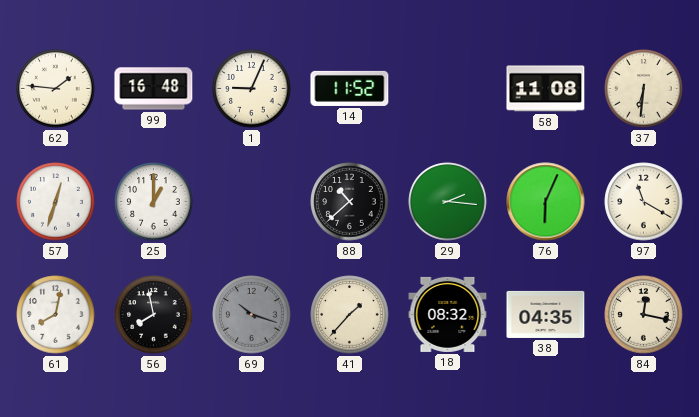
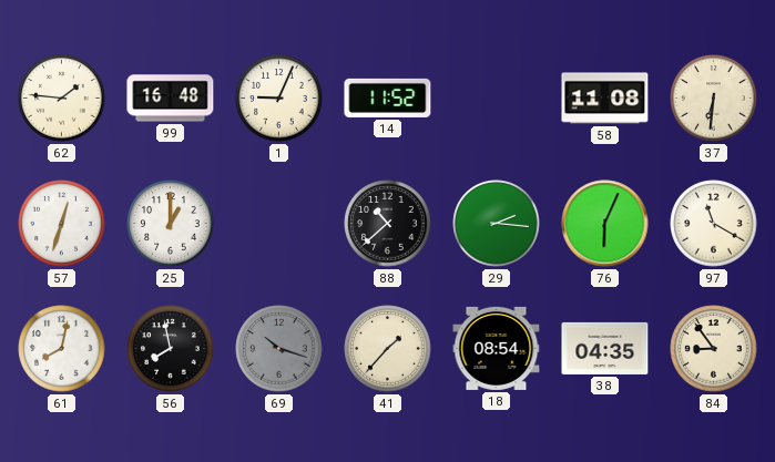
18: 08:32 -> 08:54 (497, 348)
84: 12:17 -> 8:54 (714, 349)
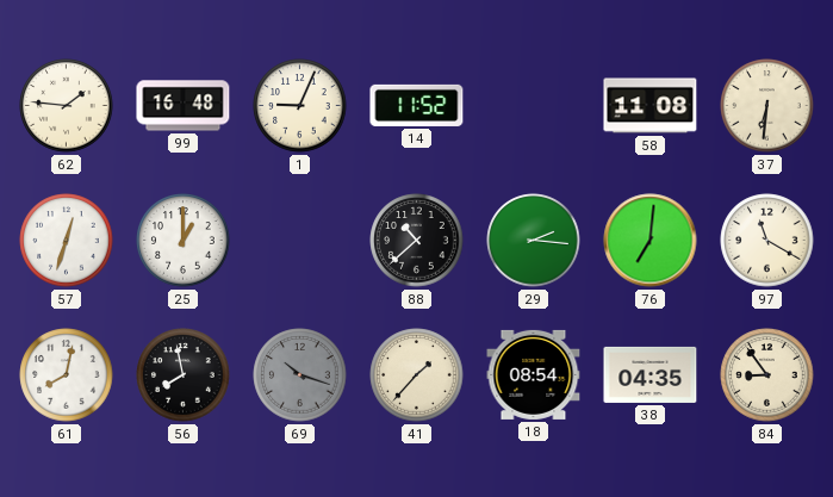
76: 6:04 -> 7:01 (651, 241)
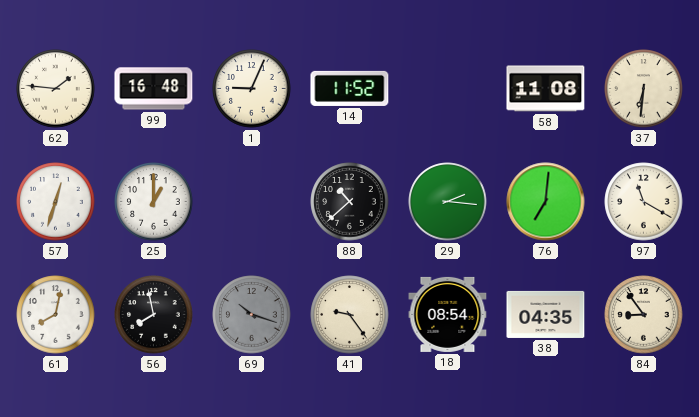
41: 1:37 -> 9:24 (350, 315)
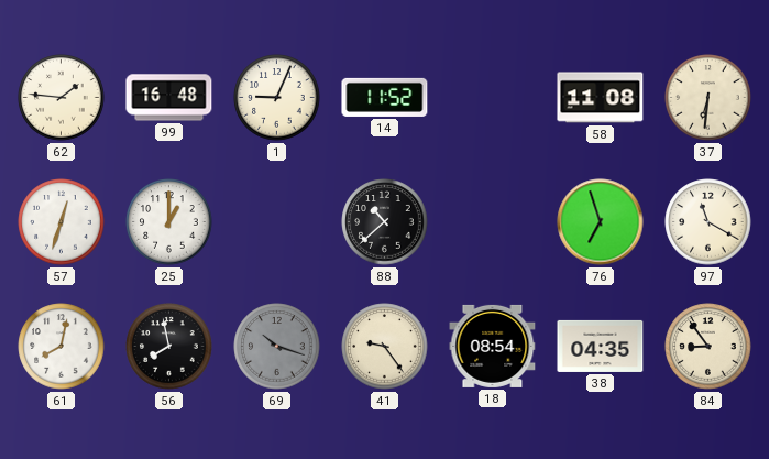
29: 2:16 -> none (448, 202)
76: 7:01 -> 6:57 (601, 222)
